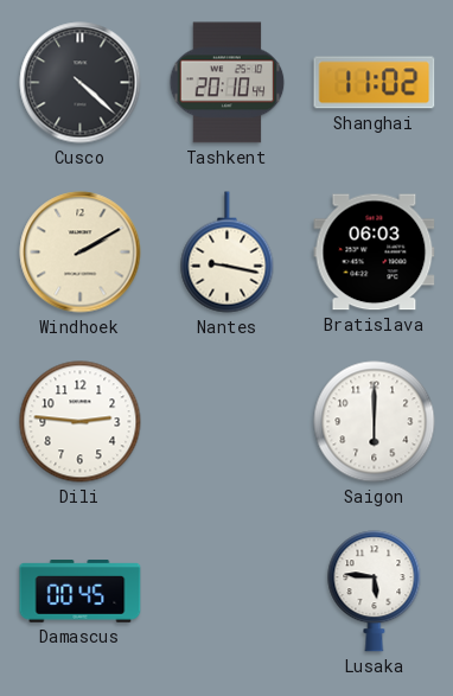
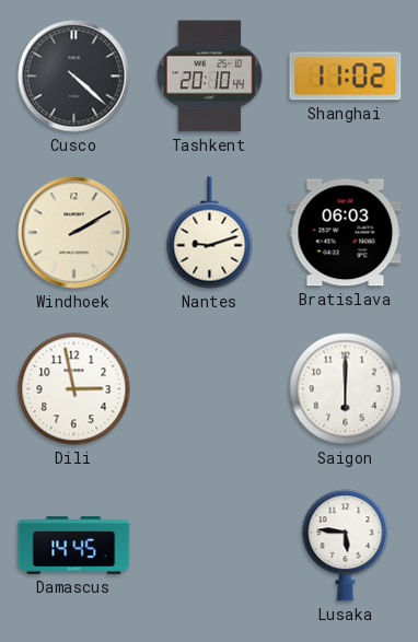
Nantes: 9:17 -> 9:12 (210, 233)
Dili: 2:46 -> 2:58 (74, 389)
Damascus: 00:45 -> 14:45 (74, 546)
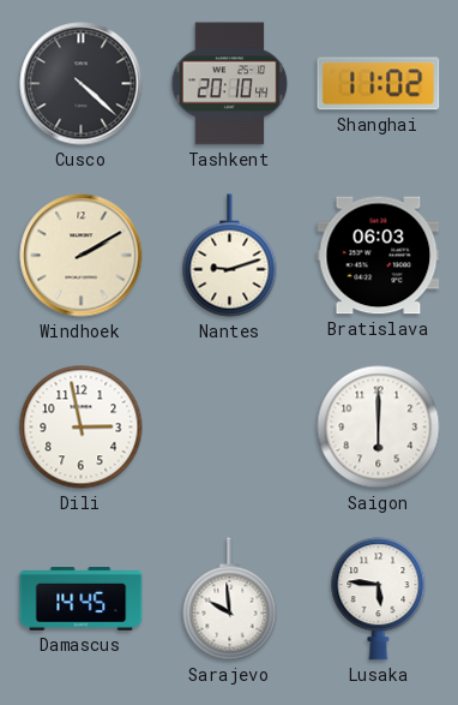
Sarajevo: none -> 9:59 (230, 599)
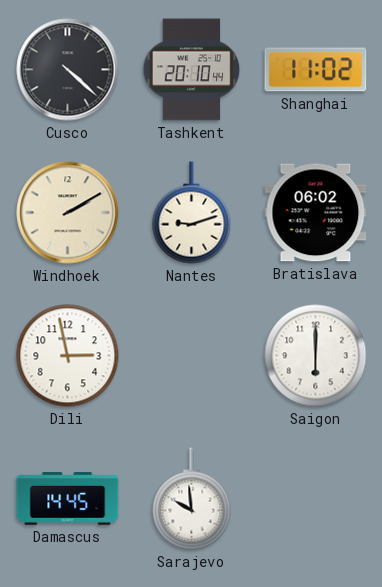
Bratislava: 06:03 -> 06:02 (316, 213)
Lusaka: 5:46 -> none (379, 599)
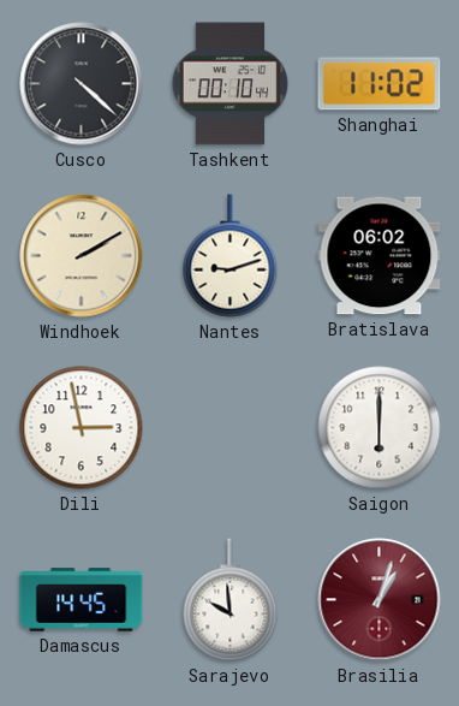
Tashkent: 20:10 -> 00:10 (231, 84)
Brasilia: none -> 1:03 (380, 600)
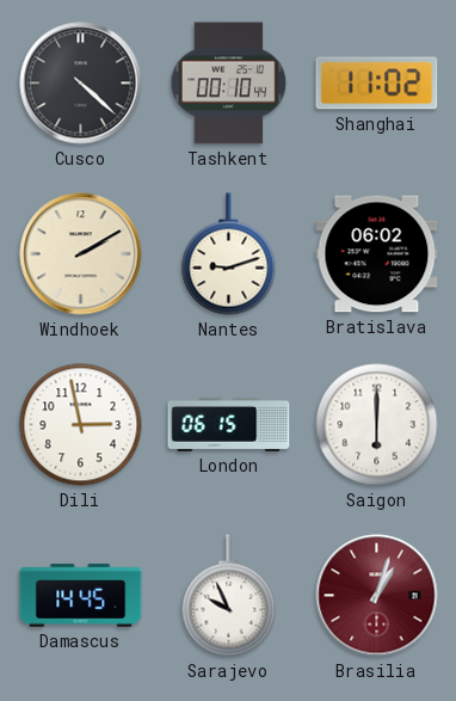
London: none -> 06:15 (229, 424)
Sarajevo: 9:59 -> 9:56 (229, 596)
